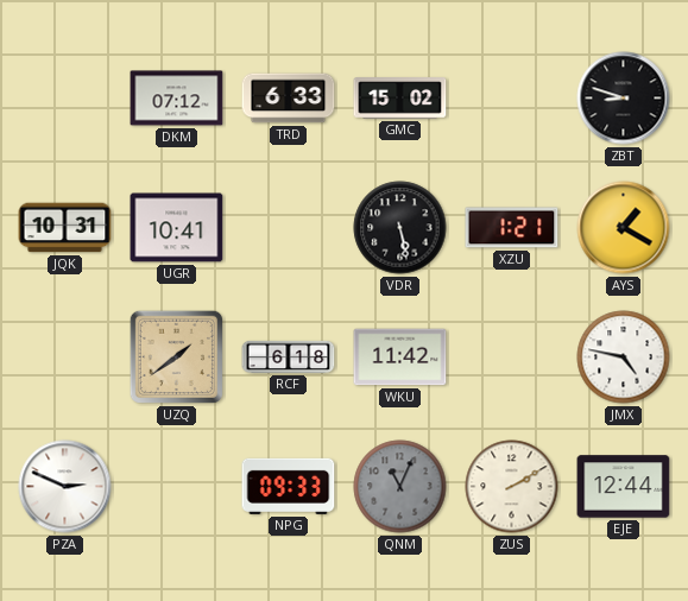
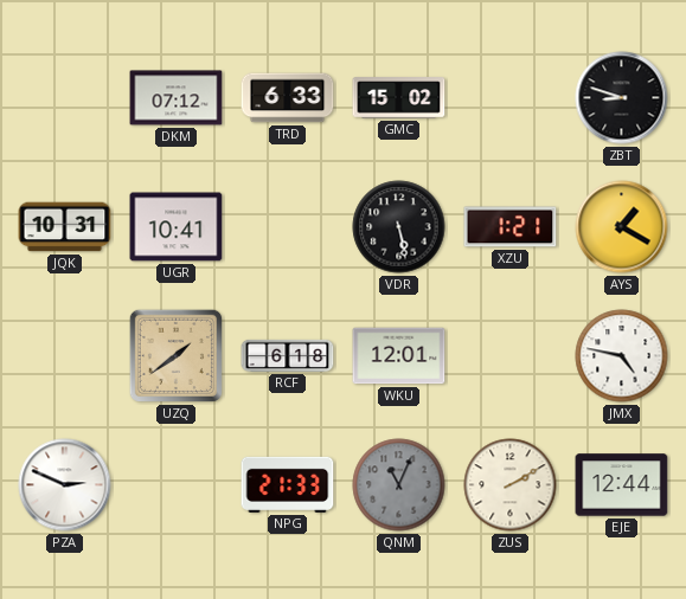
WKU: 11:42 -> 12:01 (399, 356)
NPG: 09:33 -> 21:33 (288, 484)
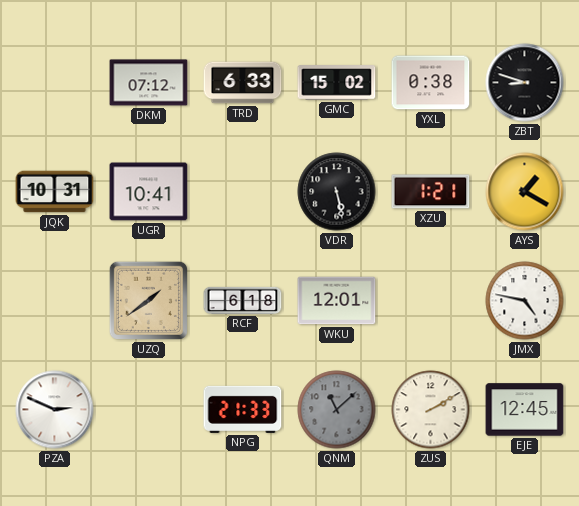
YXL: none -> 0:38 (431, 83)
QNM: 11:04 -> 11:08 (337, 410)
EJE: 12:44 -> 12:45 (525, 410)
